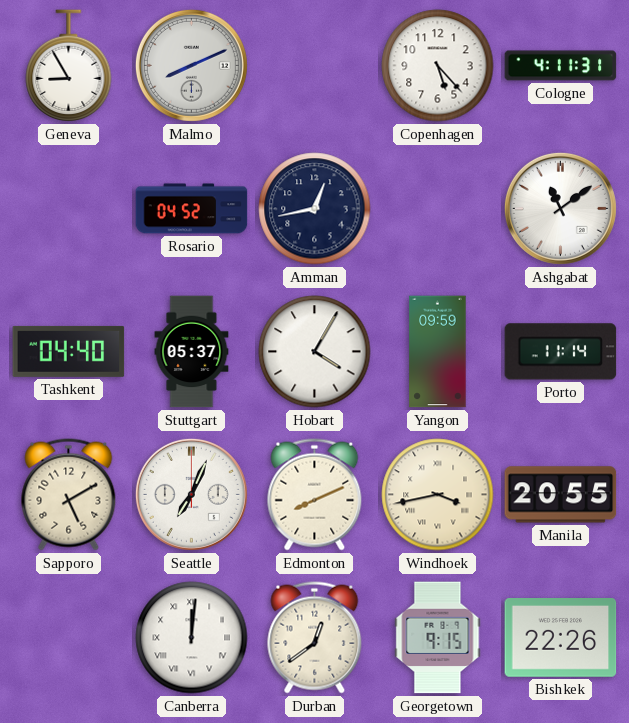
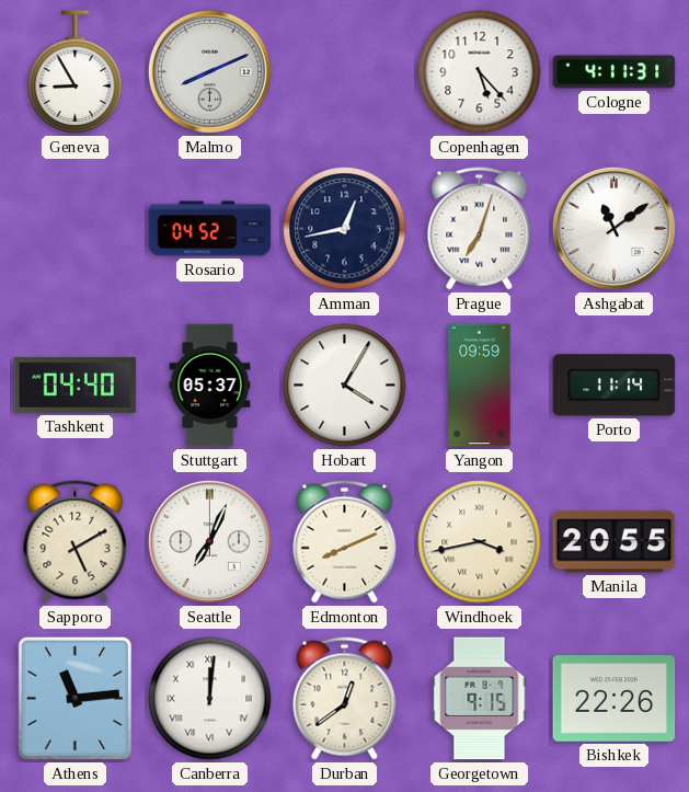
Prague: none -> 7:03 (480, 229)
Athens: none -> 11:14 (74, 698)
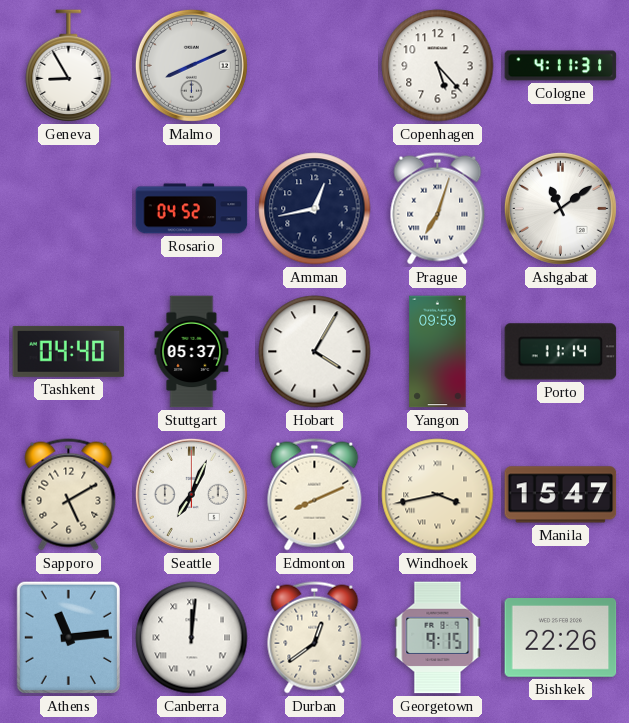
Manila: 20:55 -> 15:47 (561, 495)
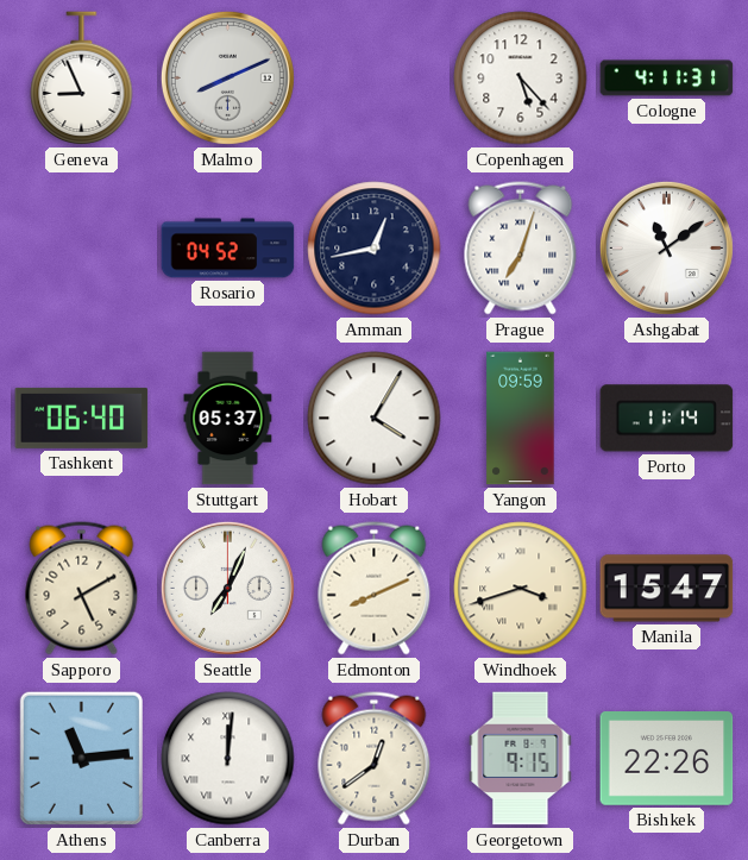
Geneva: 8:55 -> 8:56 (82, 79)
Tashkent: 04:40 -> 06:40 (82, 418)
Windhoek: 3:43 -> 3:42 (521, 589)
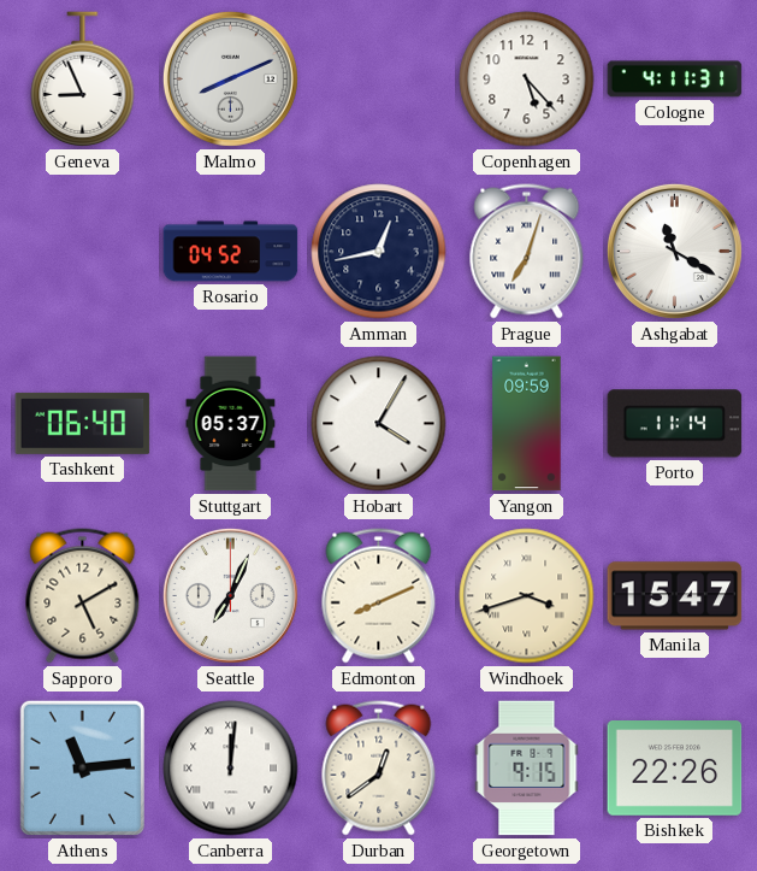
Ashgabat: 11:09 -> 11:20 (674, 251)
